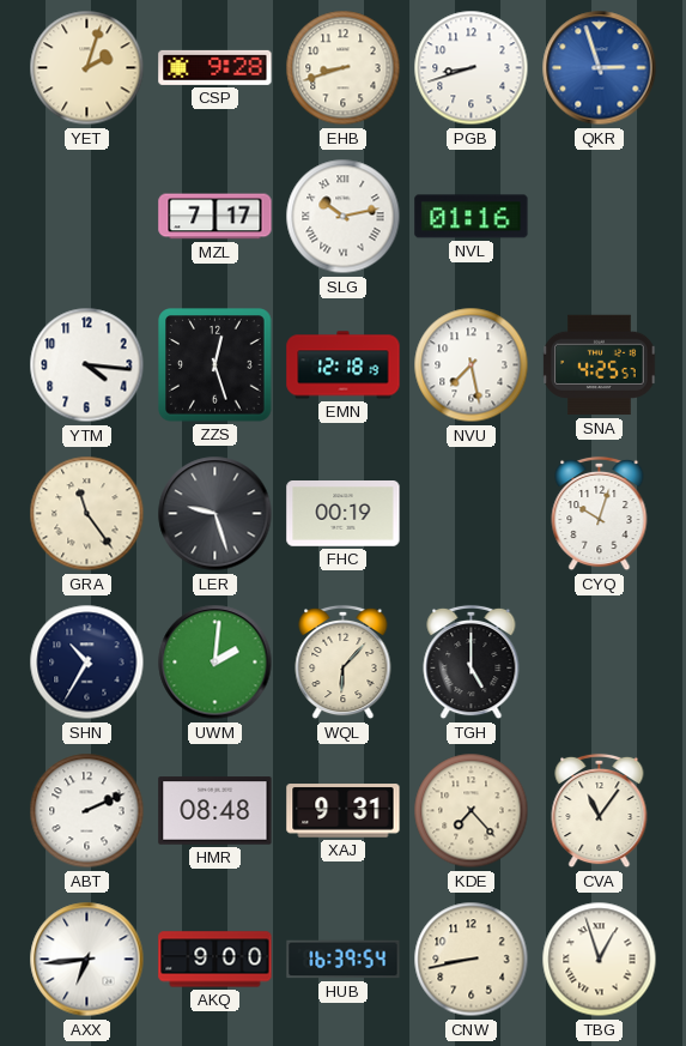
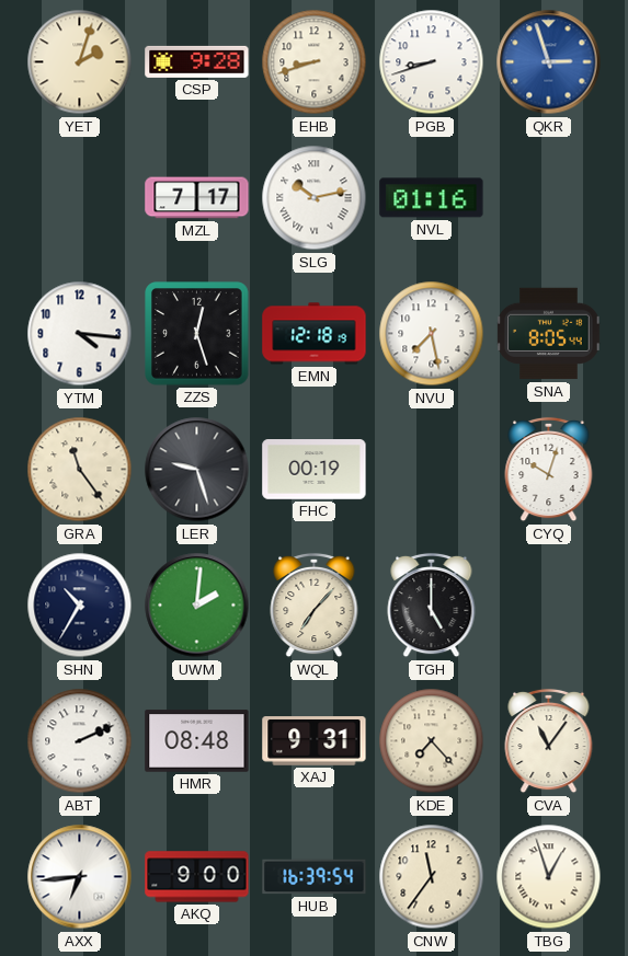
SNA: 4:25 -> 8:05 (549, 334)
WQL: 6:07 -> 7:07 (315, 606)
CNW: 8:43 -> 11:36 (432, 877)
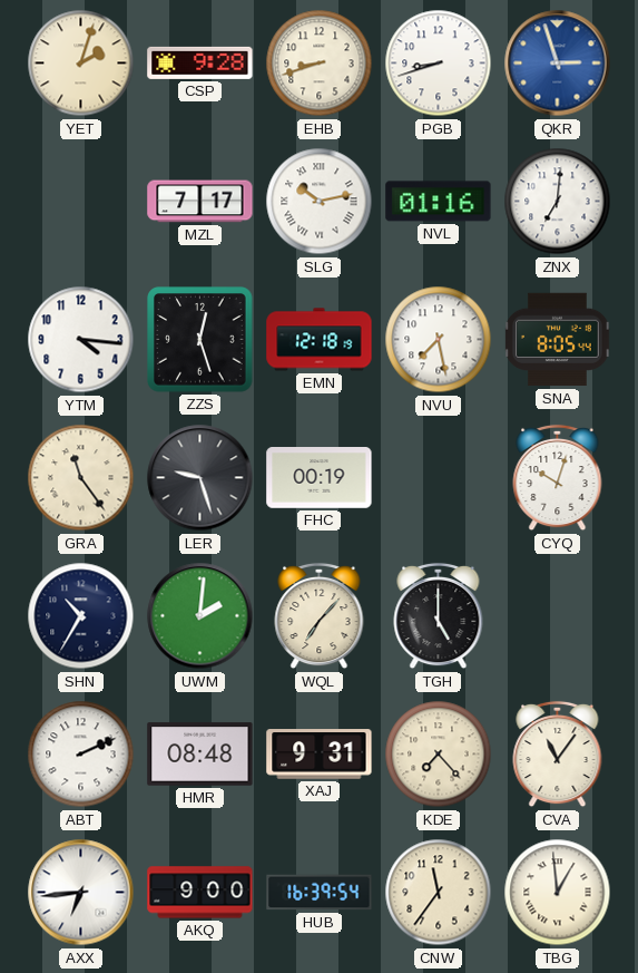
ZNX: none -> 7:01 (558, 202)
TBG: 12:57 -> 12:59 (558, 893)
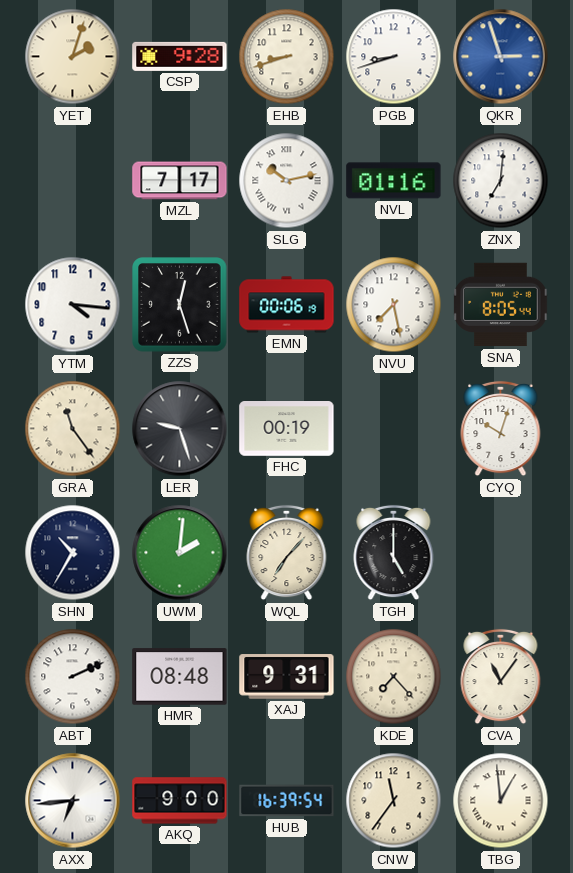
EMN: 12:18 -> 00:06 (287, 305)
